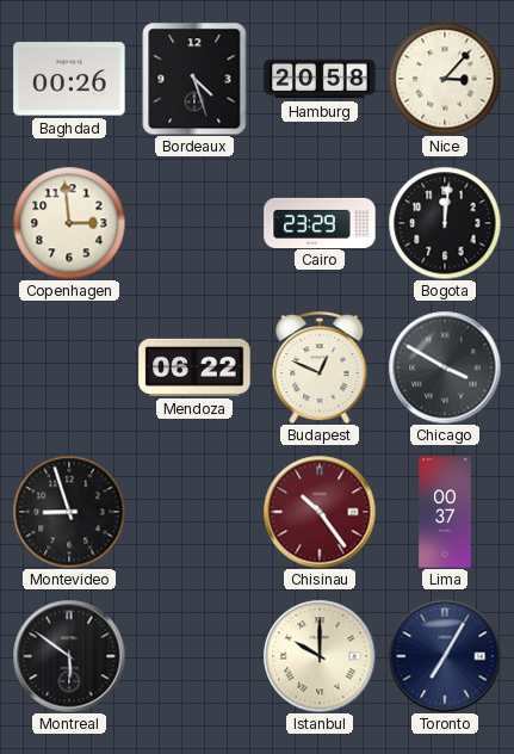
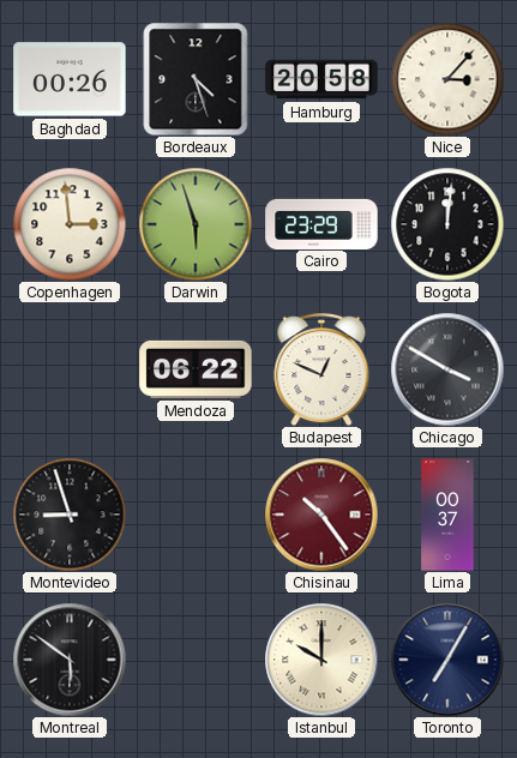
Darwin: none -> 5:57 (196, 224)
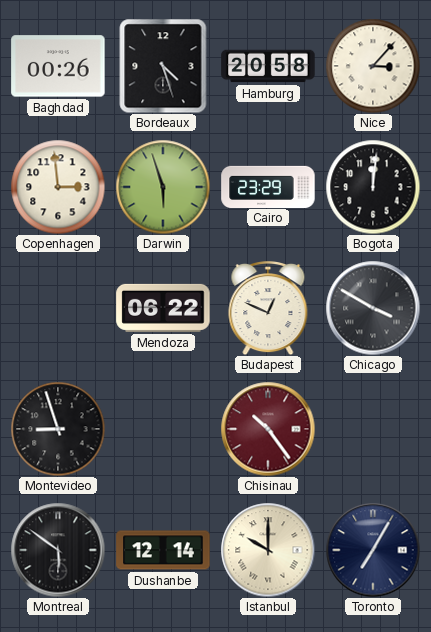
Lima: 00:37 -> none (447, 515)
Dushanbe: none -> 12:14 (163, 550)
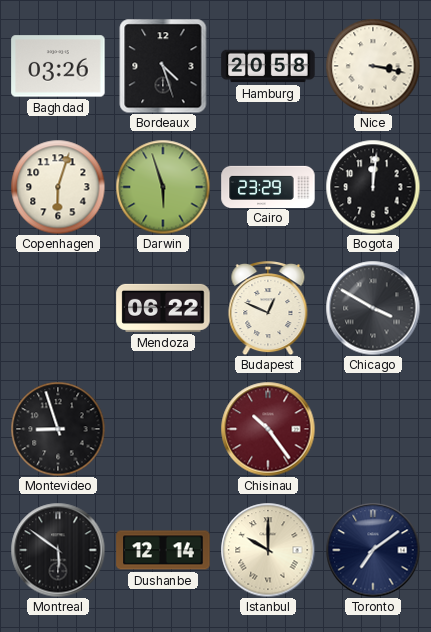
Baghdad: 00:26 -> 03:26 (58, 66)
Nice: 3:07 -> 3:17 (373, 66)
Copenhagen: 2:59 -> 6:03 (58, 187)
Toronto: 7:05 -> 7:09 (373, 550)
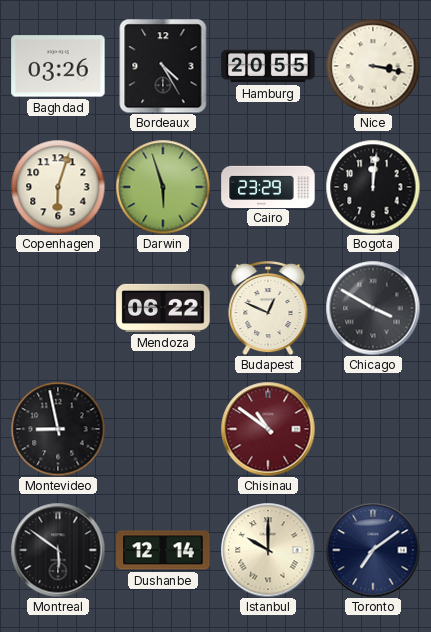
Bordeaux: 4:27 -> 4:25 (163, 66)
Hamburg: 20:58 -> 20:55 (268, 66)
Montevideo: 8:57 -> 8:58 (58, 429)
Chisinau: 10:24 -> 10:51 (268, 429)
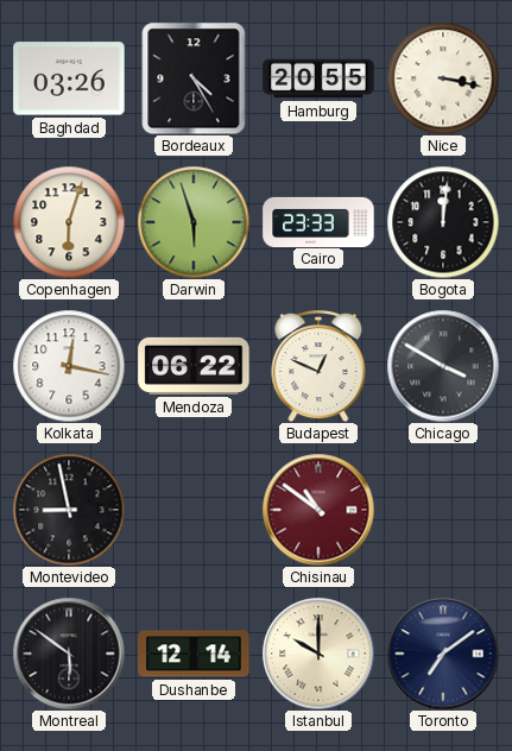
Cairo: 23:29 -> 23:33 (318, 221)
Kolkata: none -> 12:17 (69, 366)
